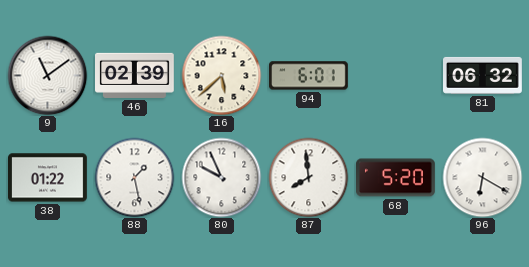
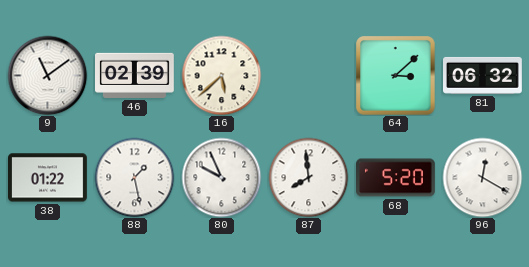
94: 6:01 -> none (309, 76)
64: none -> 3:08 (395, 75)
96: 6:20 -> 12:20 (482, 177)
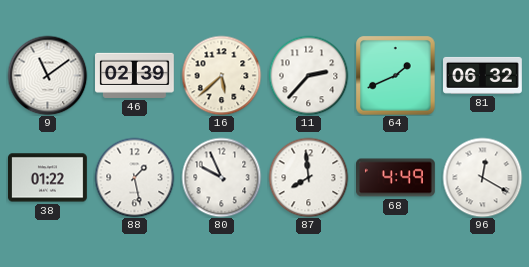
11: none -> 2:37 (308, 75)
64: 3:08 -> 1:41 (395, 75)
68: 5:20 -> 4:49 (396, 178)
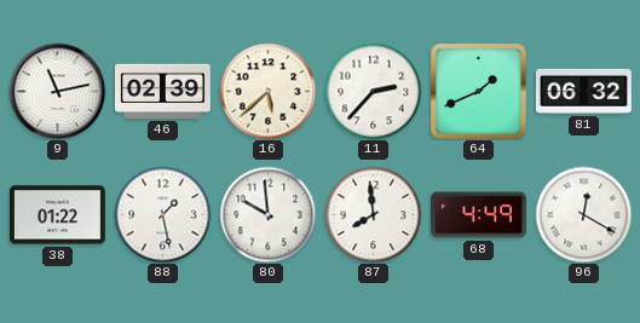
9: 11:09 -> 11:13 (57, 91)
80: 9:56 -> 9:59 (267, 214)
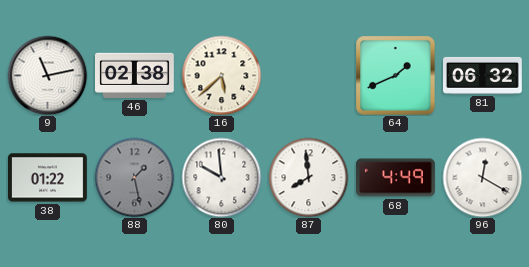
46: 02:39 -> 02:38 (135, 75)
11: 2:37 -> none (373, 91)
88 dial: white -> grey (134, 177)
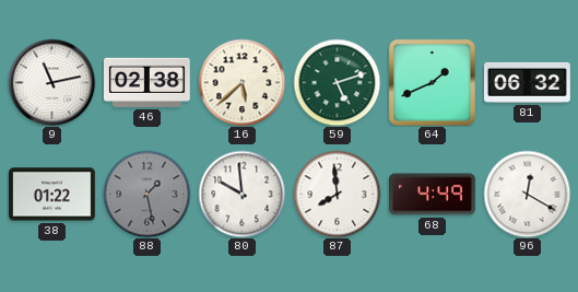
59: none -> 5:12 (337, 82)
